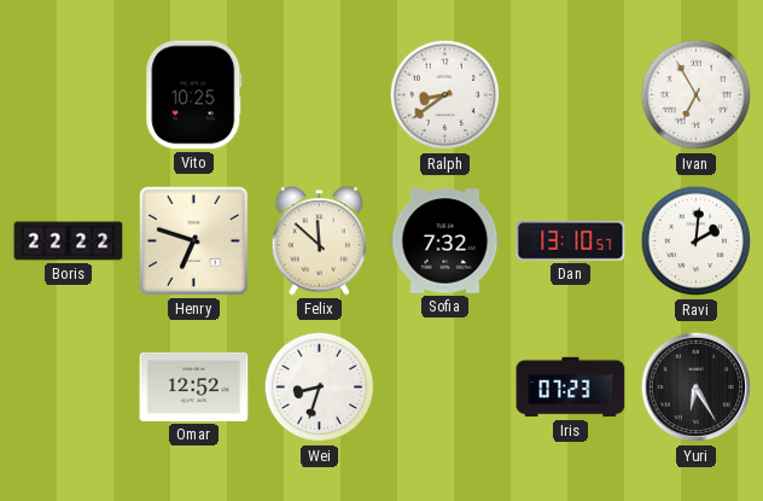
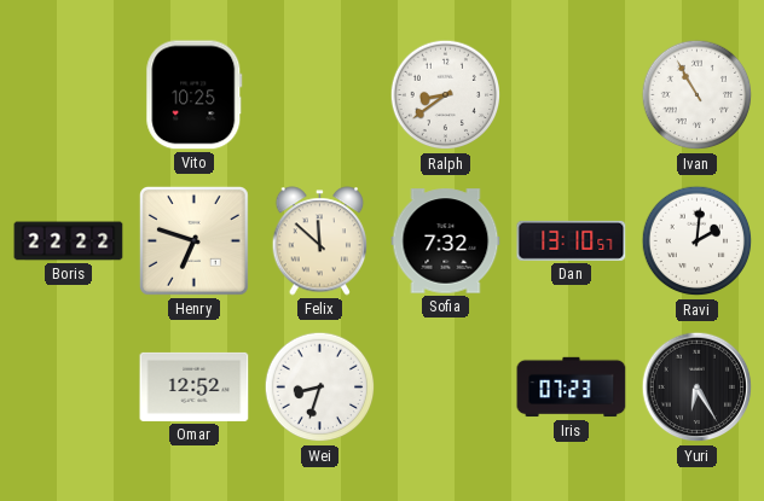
Ivan: 6:55 -> 10:55 (698, 95)
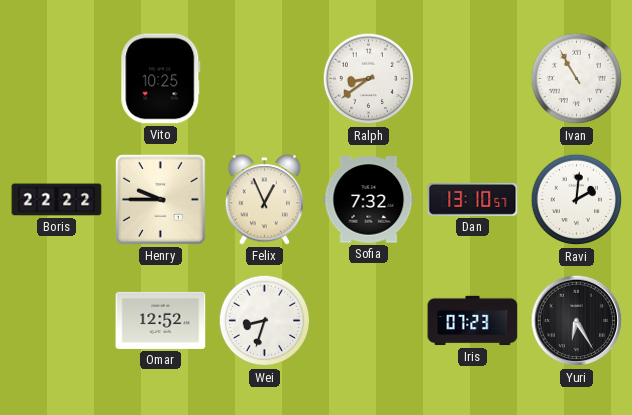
Henry: 6:48 -> 9:45 (160, 199)
Felix: 11:52 -> 12:56 (265, 200)
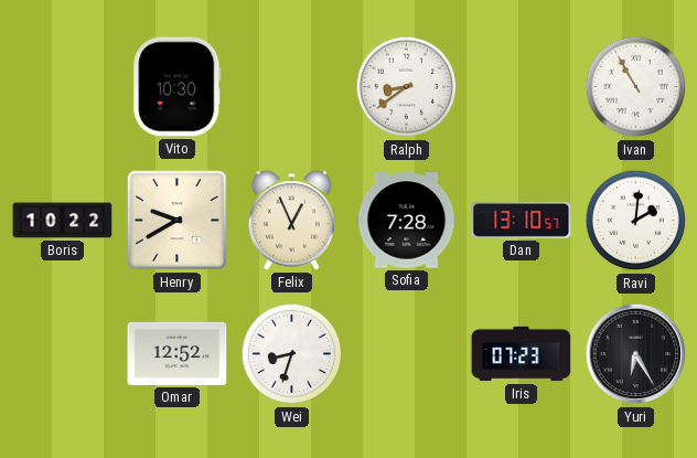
Vito: 10:25 -> 10:30 (178, 87)
Boris: 22:22 -> 10:22 (63, 221)
Henry: 9:45 -> 9:40 (176, 220)
Sofia: 7:32 -> 7:28 (407, 221)
